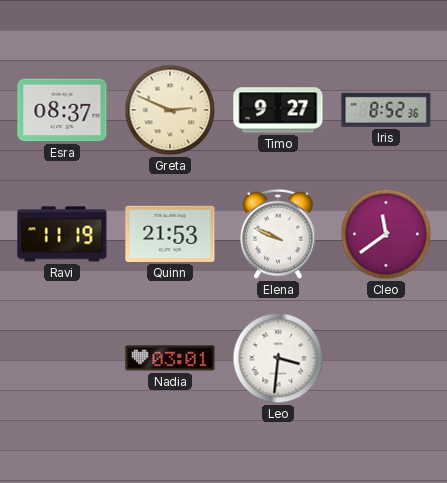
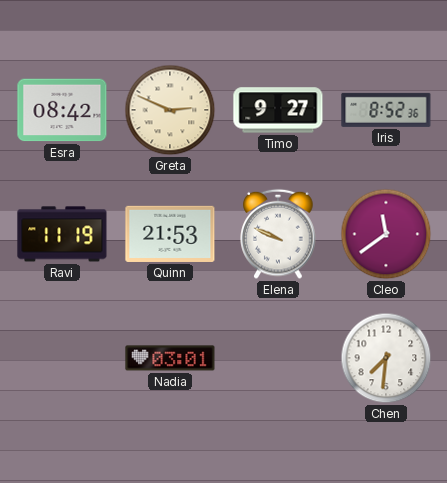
Esra: 08:37 -> 08:42 (62, 110)
Leo: 3:31 -> none (278, 358)
Chen: none -> 7:31 (386, 358)
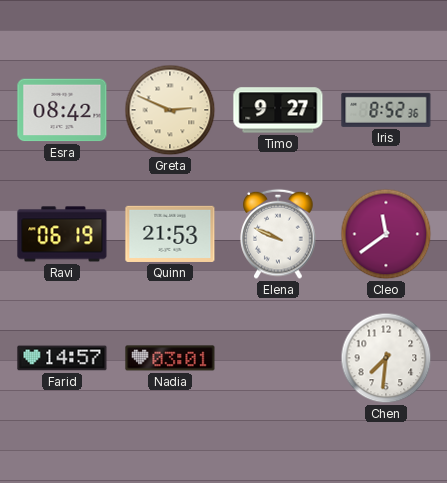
Ravi: 11:19 -> 06:19 (62, 234)
Farid: none -> 14:57 (62, 358)
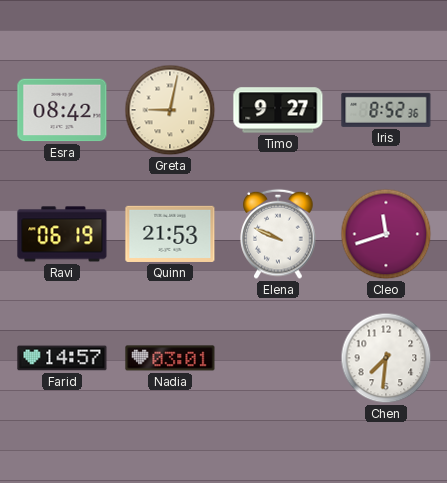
Greta: 2:49 -> 9:02 (170, 110)
Cleo: 11:39 -> 11:42 (386, 234)
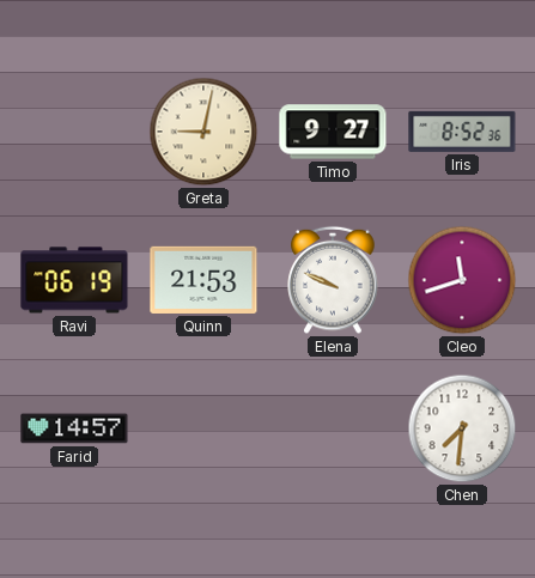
Esra: 08:42 -> none (62, 110)
Nadia: 03:01 -> none (170, 358)
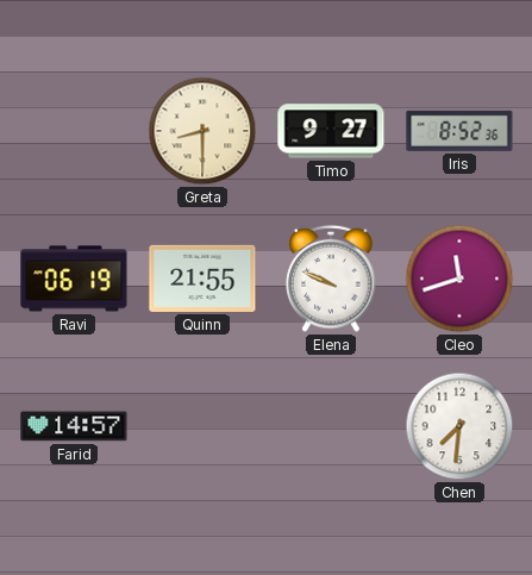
Greta: 9:02 -> 8:30 (202, 131)
Quinn: 21:53 -> 21:55 (202, 279)
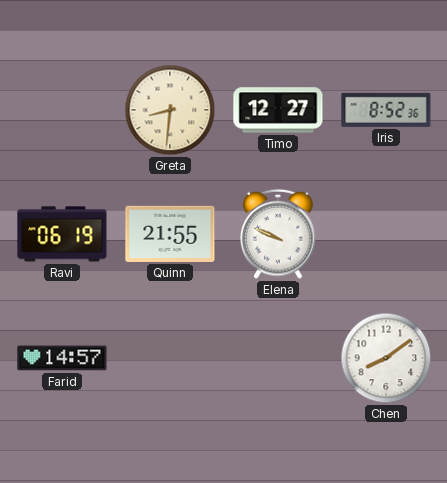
Greta: 8:30 -> 8:31 (170, 110)
Timo: 9:27 -> 12:27 (278, 110)
Cleo: 11:42 -> none (459, 279)
Chen: 7:31 -> 8:09 (386, 358)
